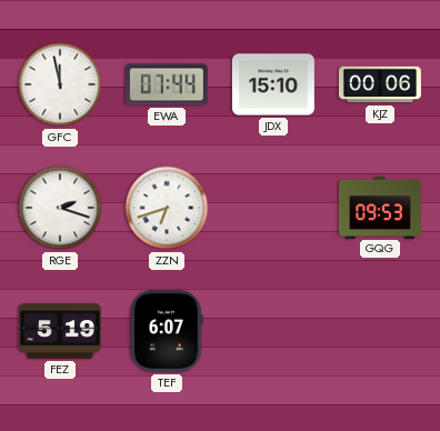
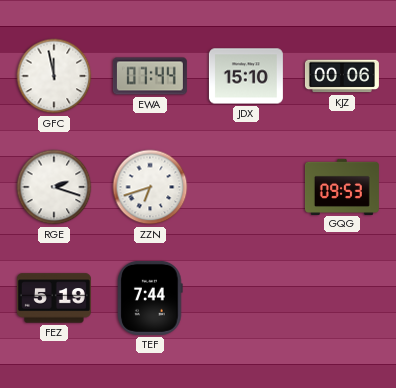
TEF: 6:07 -> 7:44 (150, 298)
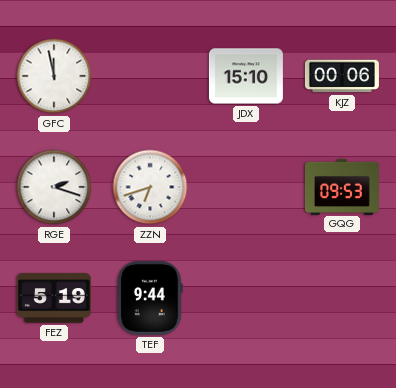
EWA: 07:44 -> none (150, 76)
TEF: 7:44 -> 9:44 (150, 298)
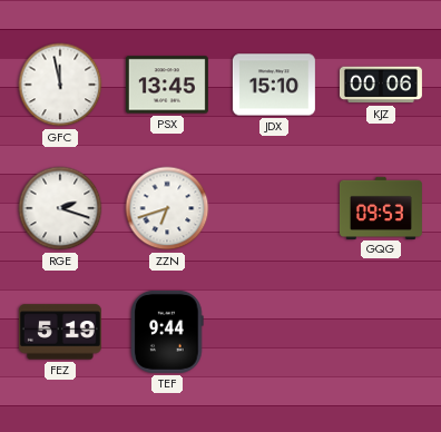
PSX: none -> 13:45 (167, 85)
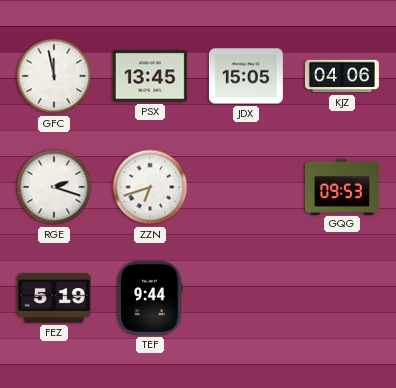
JDX: 15:10 -> 15:05 (246, 76)
KJZ: 00:06 -> 04:06 (342, 76)
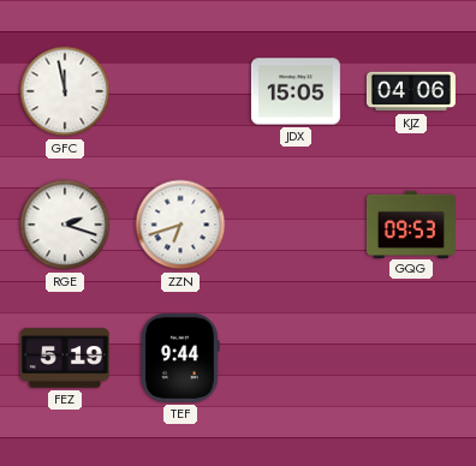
PSX: 13:45 -> none (150, 76)
